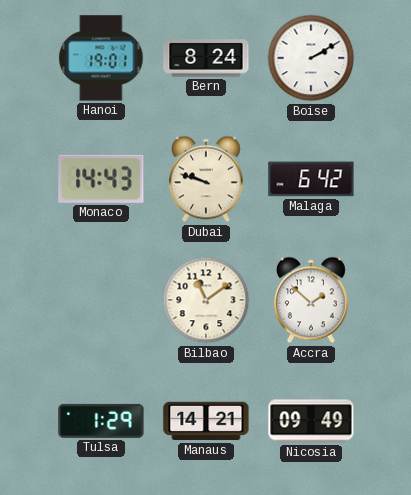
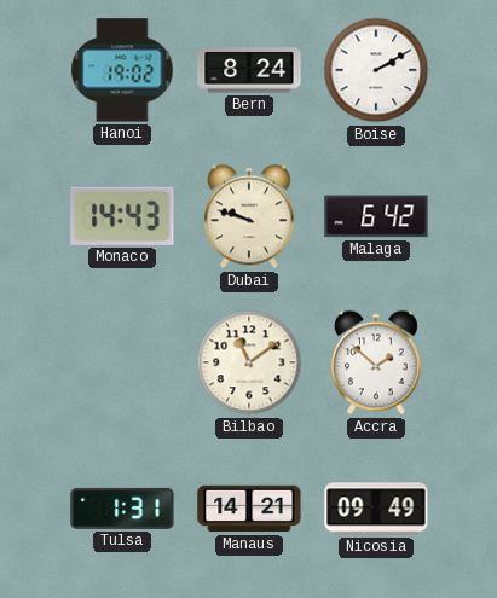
Hanoi: 19:01 -> 19:02 (122, 70)
Tulsa: 1:29 -> 1:31 (122, 509)
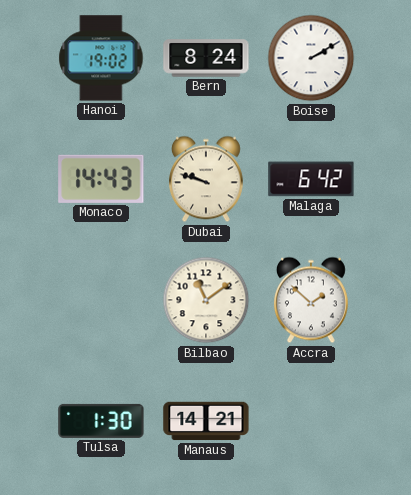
Tulsa: 1:31 -> 1:30 (101, 421)
Nicosia: 09:49 -> none (376, 509)
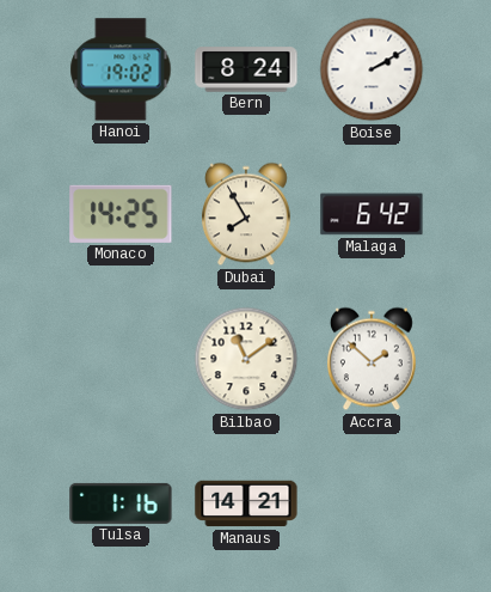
Monaco: 14:43 -> 14:25 (121, 214)
Dubai: 9:48 -> 7:55 (246, 214)
Tulsa: 1:30 -> 1:16 (121, 503)
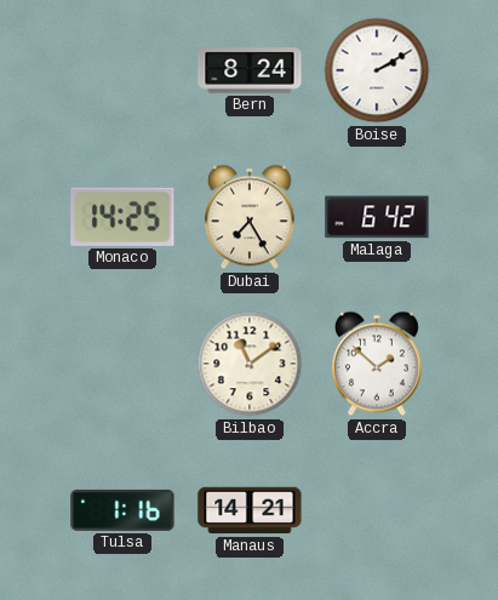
Hanoi: 19:02 -> none (121, 69)
Dubai: 7:55 -> 7:25 (250, 217)
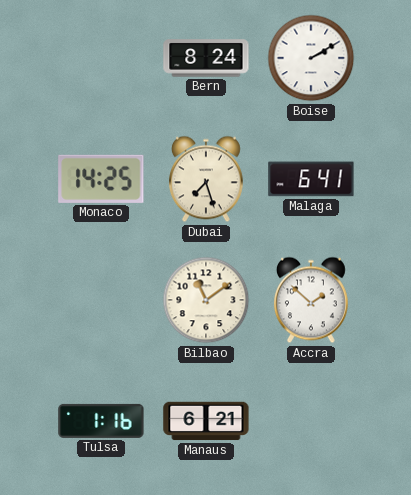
Dubai: 7:25 -> 7:27 (206, 179)
Malaga: 6:42 -> 6:41 (311, 179)
Manaus: 14:21 -> 6:21 (206, 421)
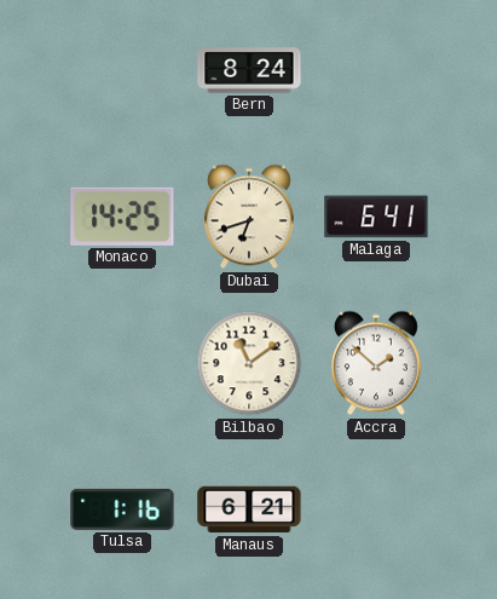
Boise: 2:10 -> none (311, 58)
Dubai: 7:27 -> 6:42 (249, 217)
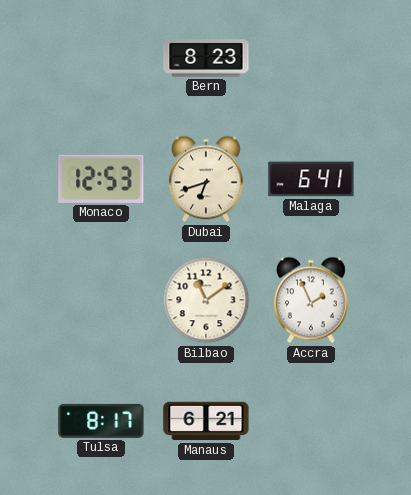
Bern: 8:24 -> 8:23 (206, 58)
Monaco: 14:25 -> 12:53 (101, 179)
Accra: 1:52 -> 1:56 (311, 300)
Tulsa: 1:16 -> 8:17 (101, 421)
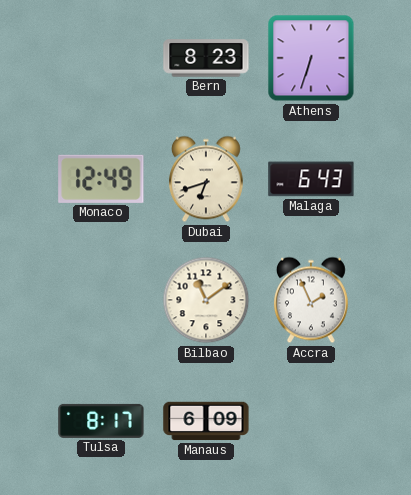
Athens: none -> 6:33 (311, 58)
Monaco: 12:53 -> 12:49 (101, 179)
Malaga: 6:41 -> 6:43 (311, 179)
Manaus: 6:21 -> 6:09 (206, 421)
